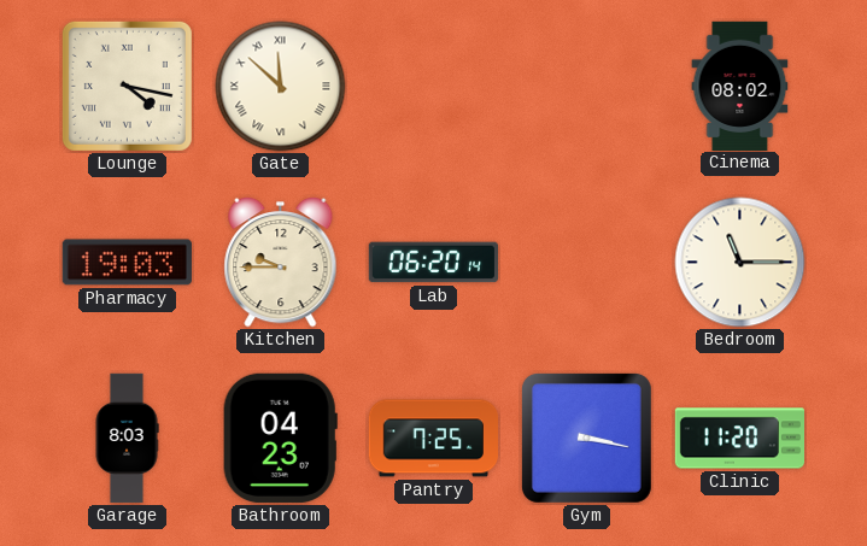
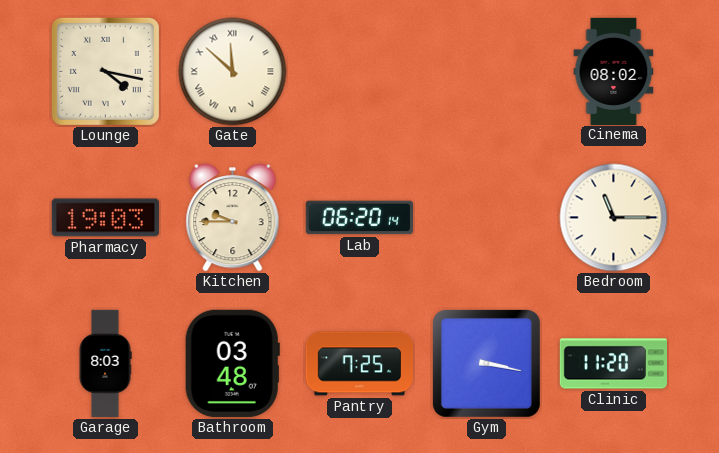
Bathroom: 04:23 -> 03:48 (232, 363)
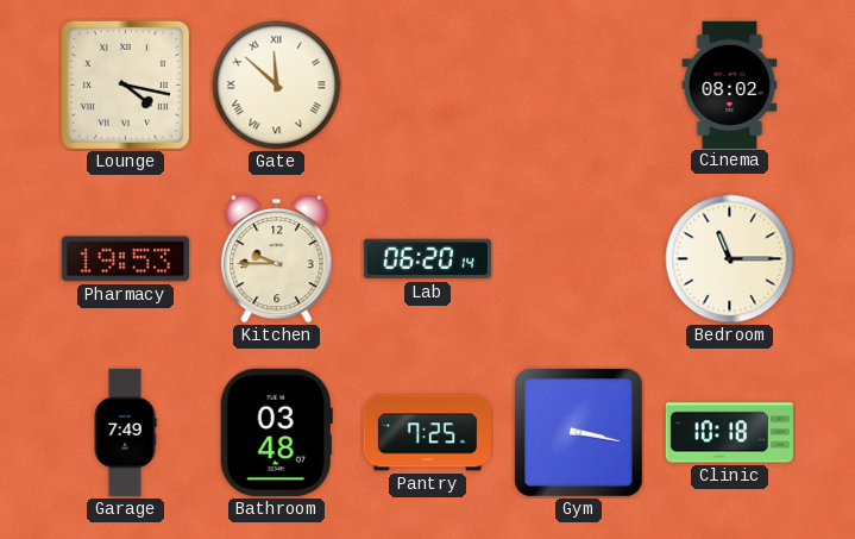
Pharmacy: 19:03 -> 19:53 (125, 259)
Garage: 8:03 -> 7:49 (125, 433)
Clinic: 11:20 -> 10:18 (729, 433)
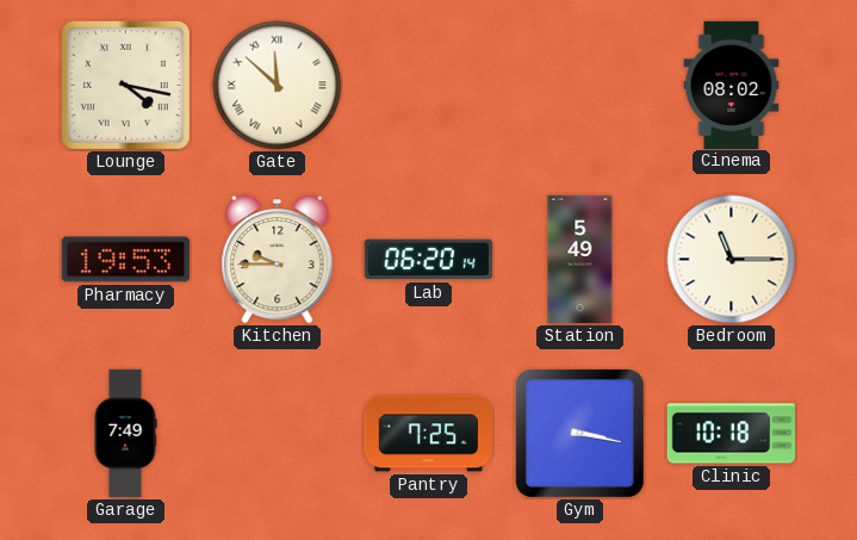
Station: none -> 5:49 (580, 260)
Bathroom: 03:48 -> none (276, 432)
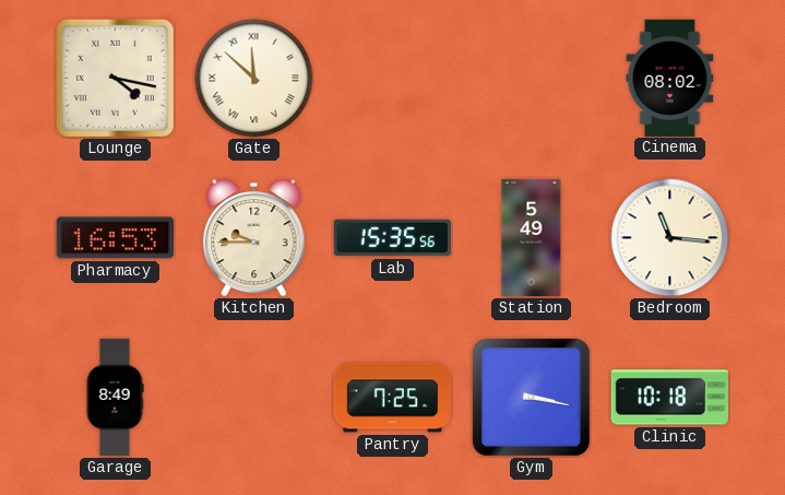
Pharmacy: 19:53 -> 16:53 (115, 238)
Lab: 06:20 -> 15:35 (392, 238)
Bedroom: 11:15 -> 11:16 (670, 238)
Garage: 7:49 -> 8:49 (115, 398)
